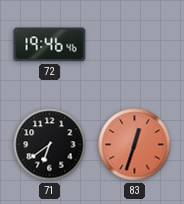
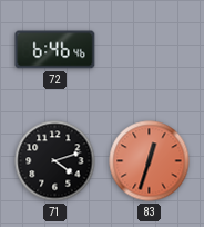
72: 19:46 -> 6:46 (55, 50)
71: 6:39 -> 4:12 (55, 161)
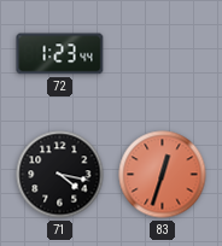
72: 6:46 -> 1:23 (60, 54)
71: 4:12 -> 4:17 (60, 175)
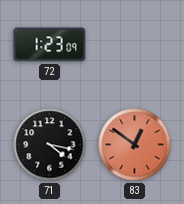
72: 1:23:44 -> 1:23:09 (50, 45)
83: 12:33 -> 12:51 (135, 145)
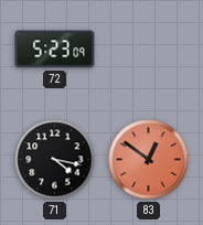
72: 1:23 -> 5:23 (55, 50)
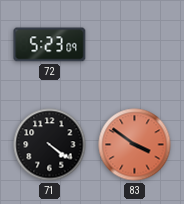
71: 4:17 -> 4:21 (50, 145)
83: 12:51 -> 3:51 (135, 145)
